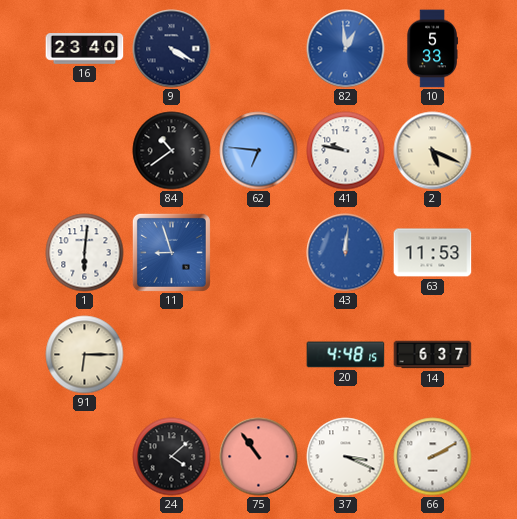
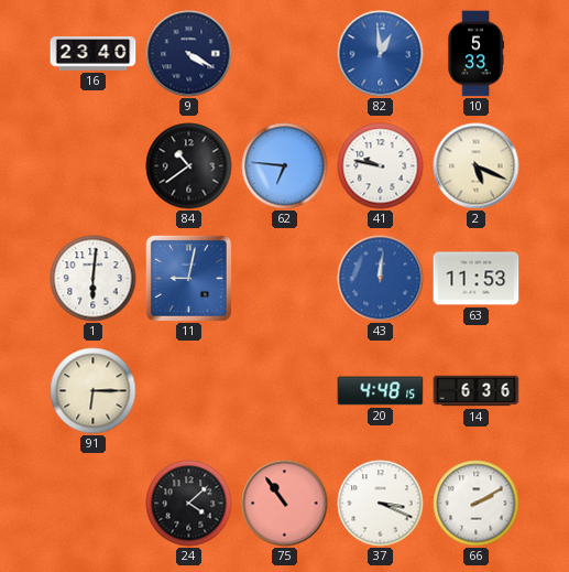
11: 8:57 -> 9:02 (188, 278)
14: 6:37 -> 6:36 (477, 391)
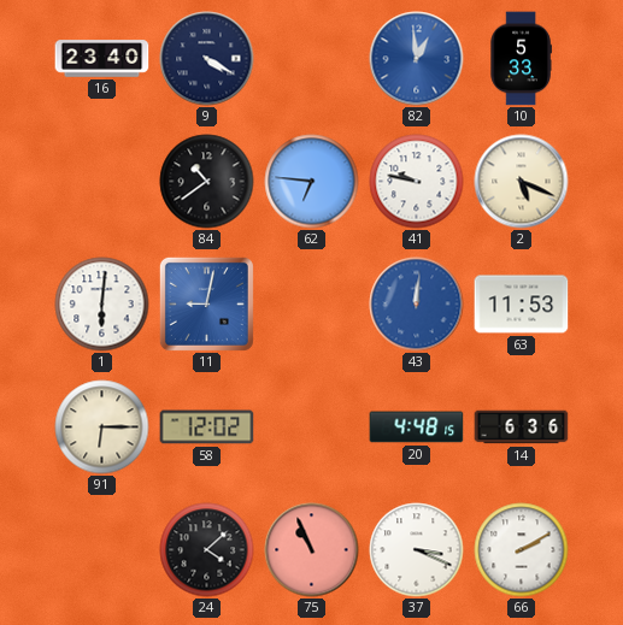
58: none -> 12:02 (207, 428)
75: 10:54 -> 10:56 (312, 550)
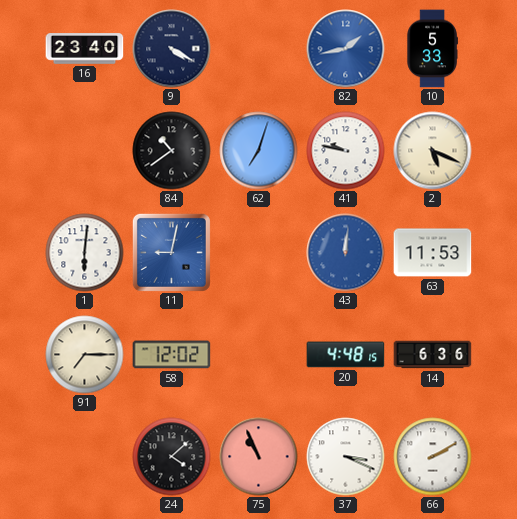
82: 12:59 -> 1:43 (346, 49)
62: 6:46 -> 7:03 (259, 151)
91: 6:15 -> 7:15 (85, 355)
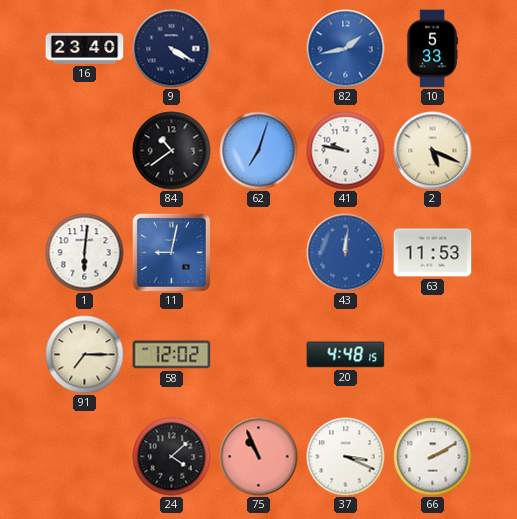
14: 6:36 -> none (433, 355)
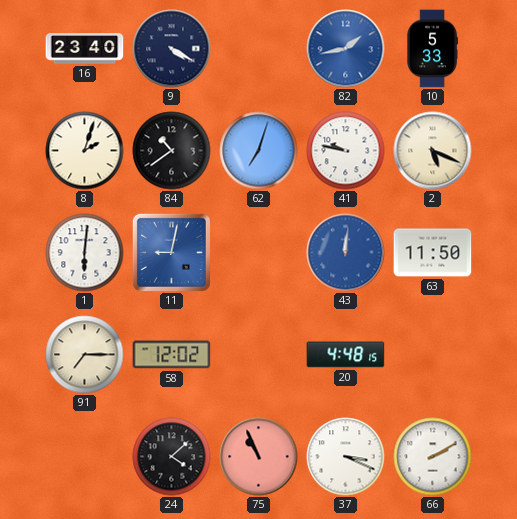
8: none -> 2:03 (85, 151)
63: 11:53 -> 11:50 (433, 253)
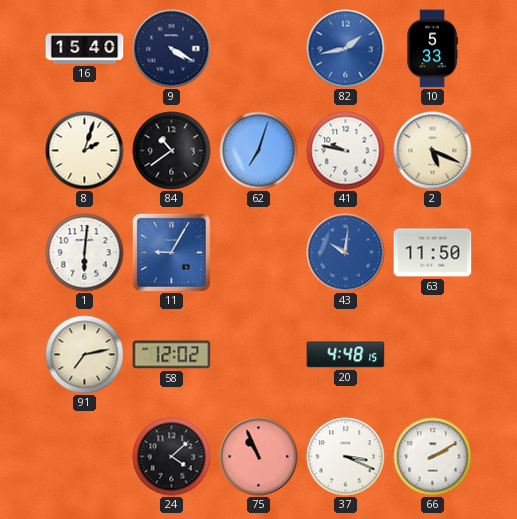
16: 23:40 -> 15:40 (85, 49)
11: 9:02 -> 9:05 (171, 252)
43: 12:01 -> 10:01 (346, 253)
91: 7:15 -> 7:13 (85, 355)
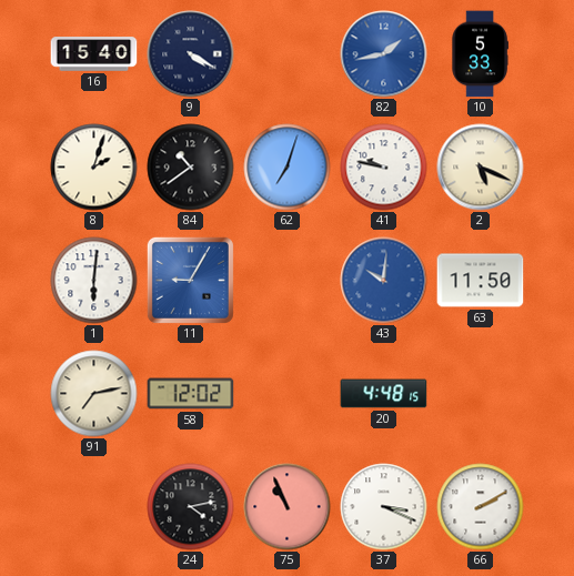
24: 4:08 -> 4:13 (191, 507)
